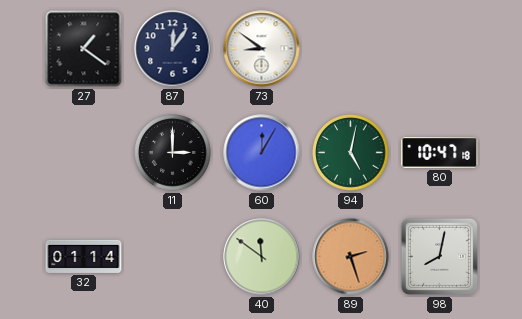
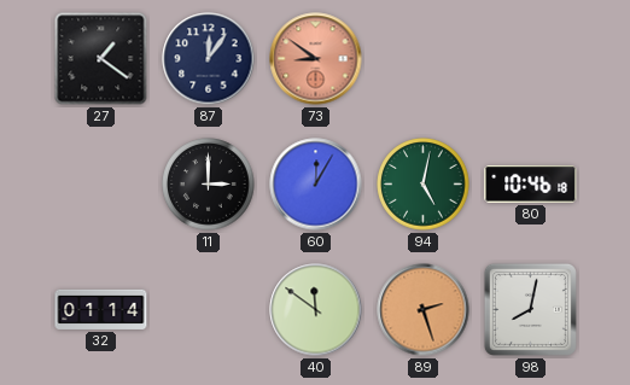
73 dial: white -> salmon (316, 59)
80: 10:47 -> 10:46 (531, 185)
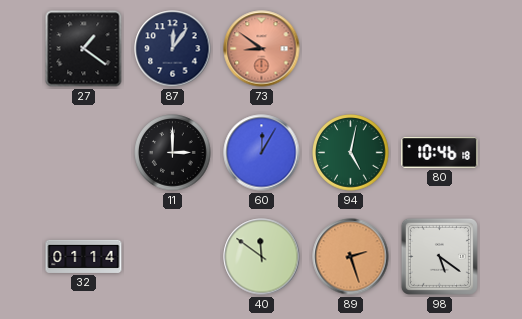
98: 8:02 -> 5:21 (439, 256)
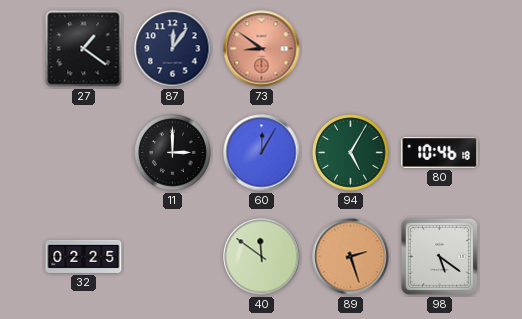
94: 5:02 -> 5:05 (351, 153)
32: 01:14 -> 02:25 (84, 256)
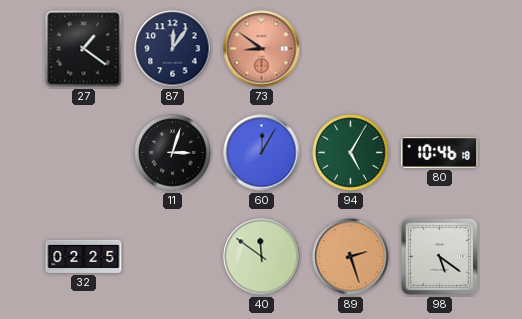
11: 3:00 -> 3:03 (173, 153)
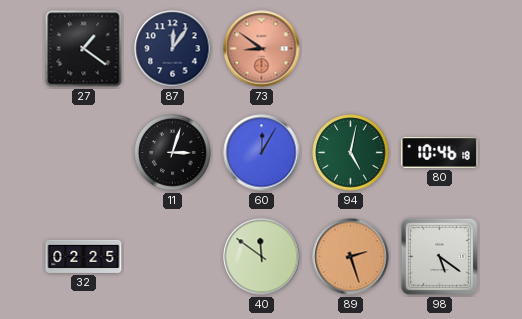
94: 5:05 -> 5:02 (351, 153)
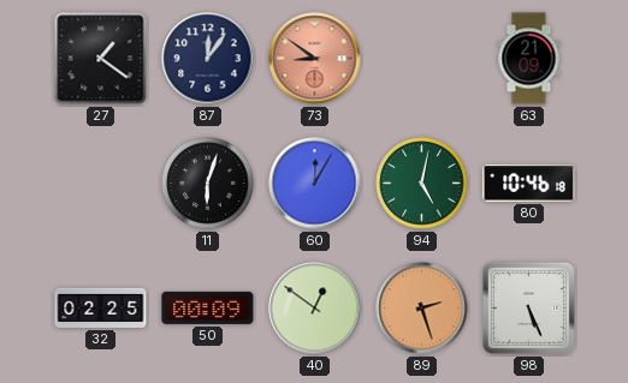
63: none -> 21:09 (529, 59)
11: 3:03 -> 6:03 (208, 184)
50: none -> 00:09 (208, 307)
40: 11:51 -> 12:51 (315, 309)
98: 5:21 -> 5:26 (528, 307)
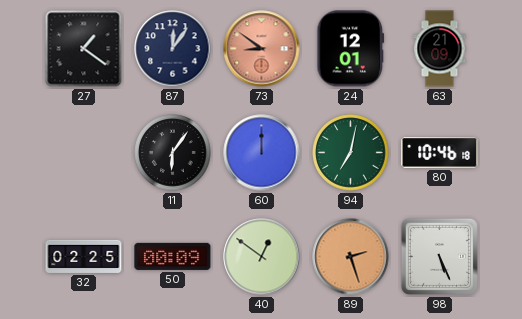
24: none -> 12:01 (351, 49)
11: 6:03 -> 6:06 (173, 153)
60: 12:05 -> 12:00 (262, 153)
94: 5:02 -> 7:02 (351, 153)
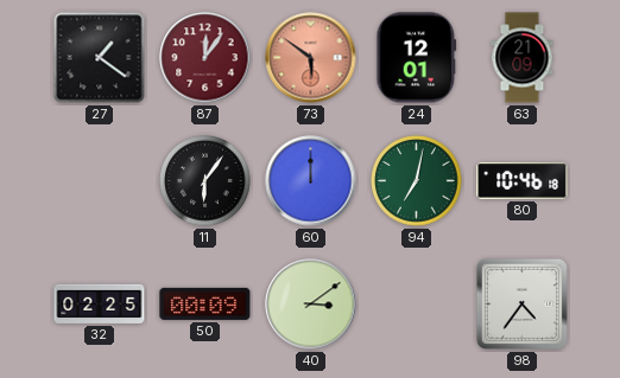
87 dial: navy -> burgundy (205, 58)
73: 8:51 -> 5:51 (311, 58)
40: 12:51 -> 3:09 (311, 305)
89: 2:27 -> none (351, 257)
98: 5:26 -> 4:36 (521, 303)
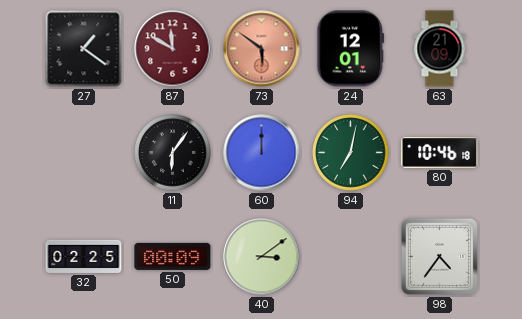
87: 12:06 -> 11:50 (173, 49)
